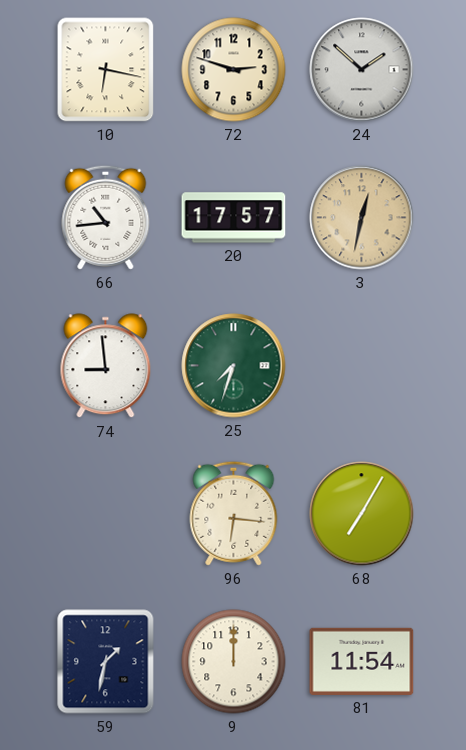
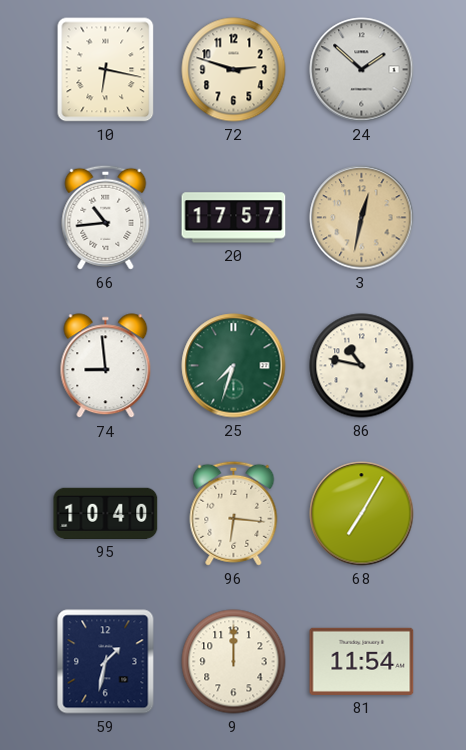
86: none -> 10:47 (362, 366)
95: none -> 10:40 (106, 513)
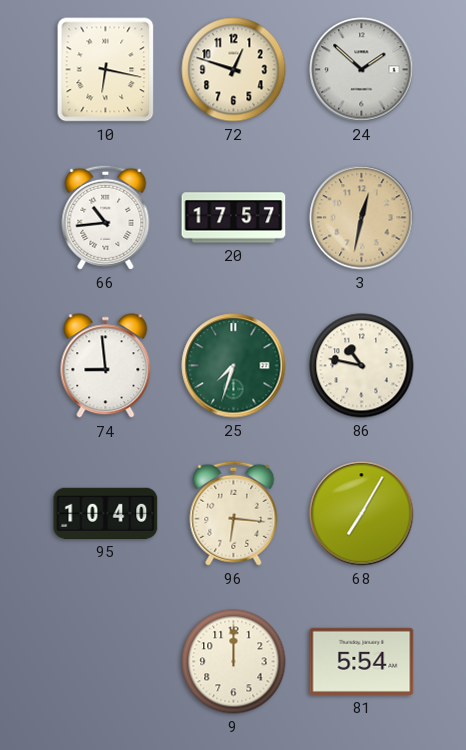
72: 2:48 -> 12:48 (234, 70)
59: 1:32 -> none (106, 662)
81: 11:54 -> 5:54 (362, 661)
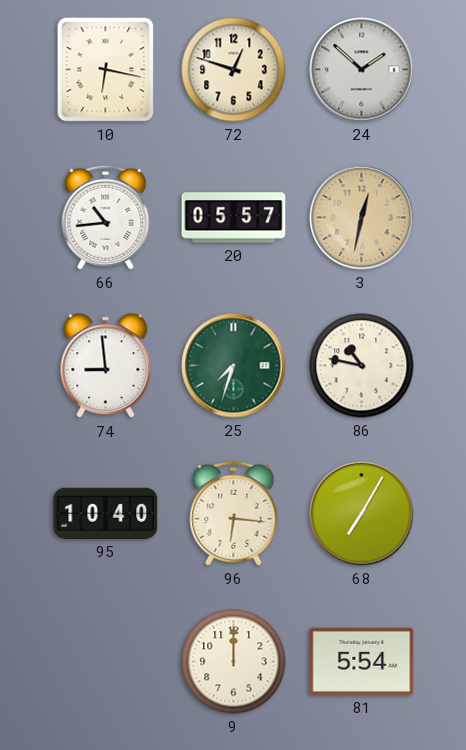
20: 17:57 -> 05:57 (234, 218)
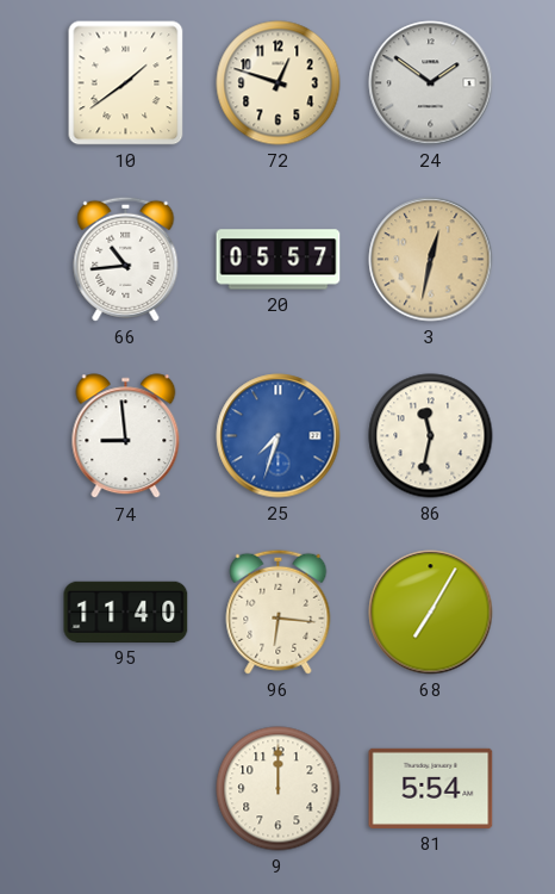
10: 6:17 -> 1:39 (126, 83)
24: 1:52 -> 1:51 (431, 83)
25 dial: green -> blue (279, 436)
86: 10:47 -> 11:32 (431, 436)
95: 10:40 -> 11:40 (126, 611)
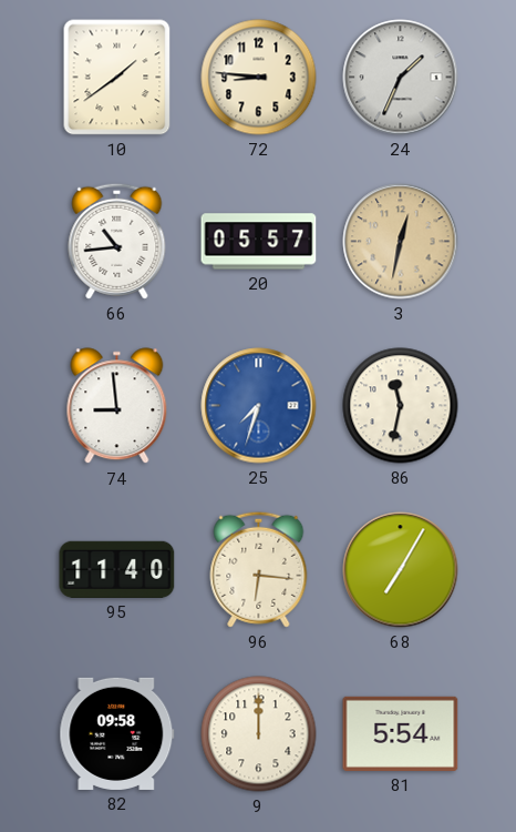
72: 12:48 -> 8:46 (259, 78)
24: 1:51 -> 1:34 (401, 78)
82: none -> 09:58 (117, 733)
